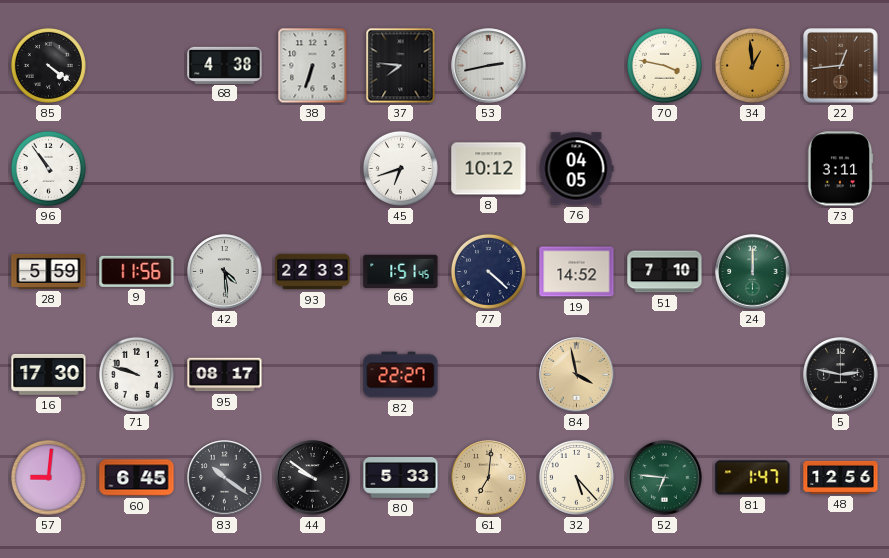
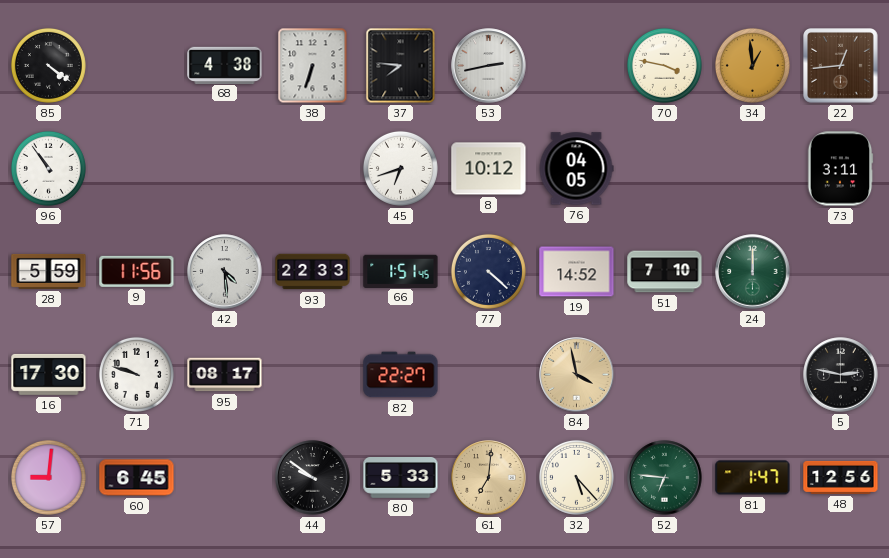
83: 10:21 -> none (225, 478)
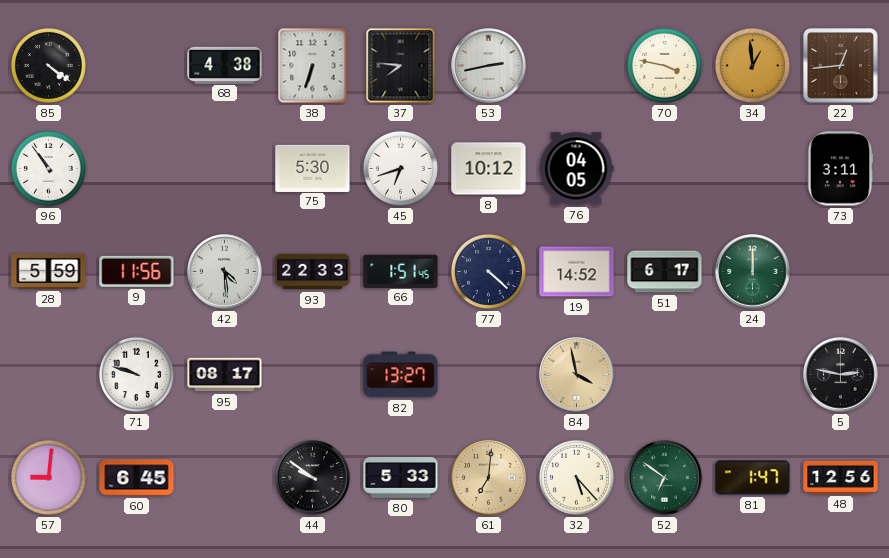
75: none -> 5:30 (313, 168)
51: 7:10 -> 6:17 (665, 272)
16: 17:30 -> none (49, 374)
82: 22:27 -> 13:27 (401, 375)
52: 6:46 -> 6:51 (665, 478)
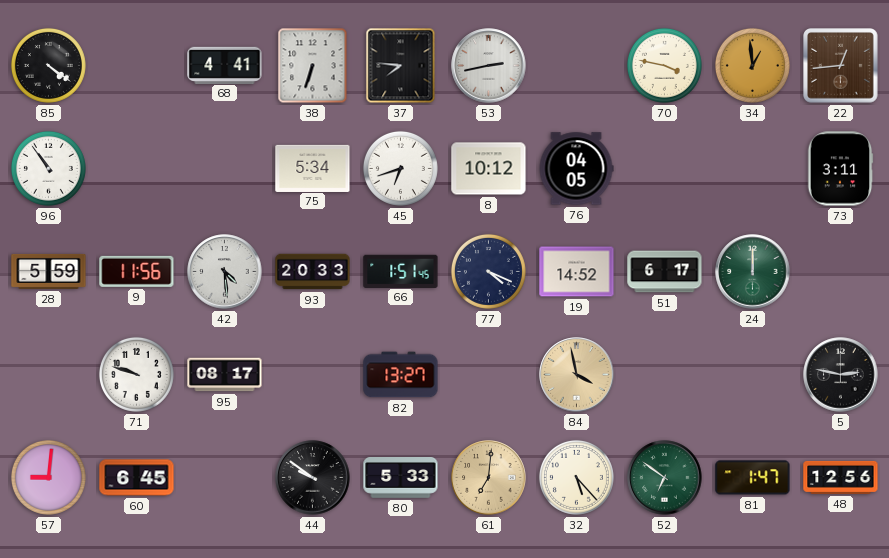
68: 4:38 -> 4:41 (225, 65)
75: 5:30 -> 5:34 (313, 168)
93: 22:33 -> 20:33 (313, 272)
77: 4:22 -> 4:19 (488, 271)
